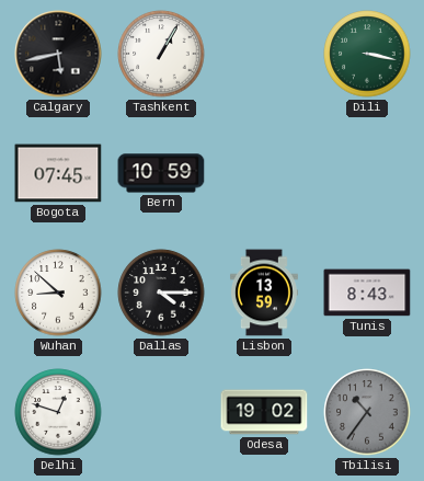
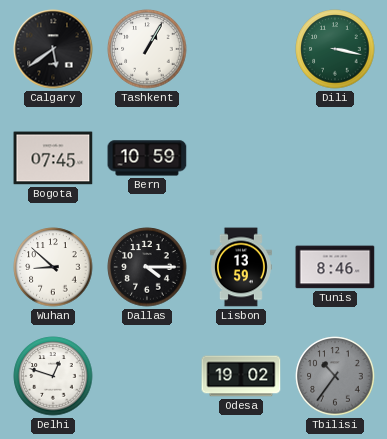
Calgary: 5:43 -> 5:39 (53, 49)
Tunis: 8:43 -> 8:46 (335, 267)
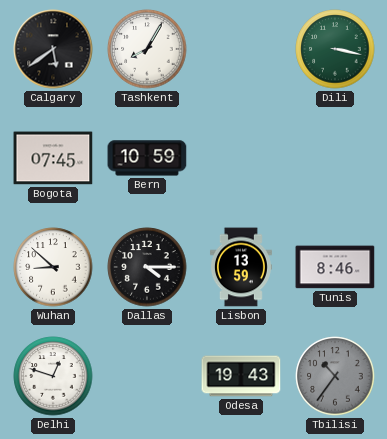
Tashkent: 1:05 -> 8:05 (147, 49)
Odesa: 19:02 -> 19:43 (241, 376)
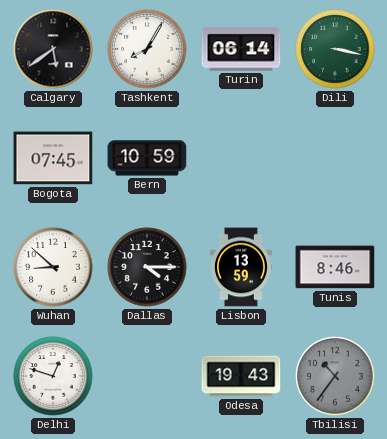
Turin: none -> 06:14 (241, 49)
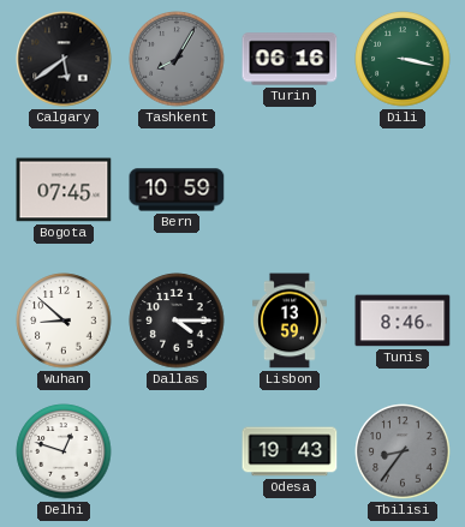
Tashkent dial: white -> grey (177, 59)
Turin: 06:14 -> 06:16 (290, 59)
Tbilisi: 10:36 -> 8:36 (403, 451)
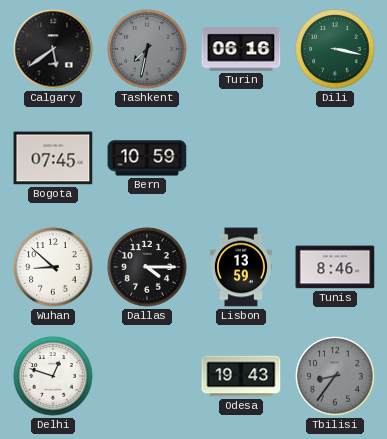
Tashkent: 8:05 -> 7:32 (147, 49)
